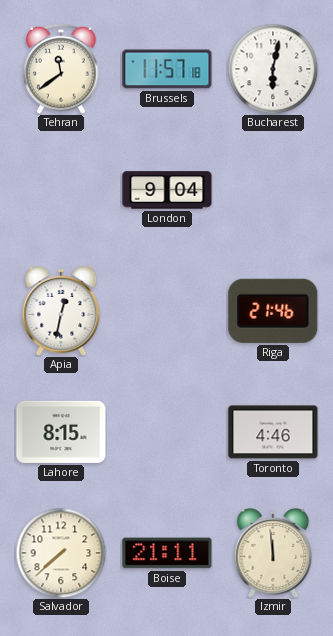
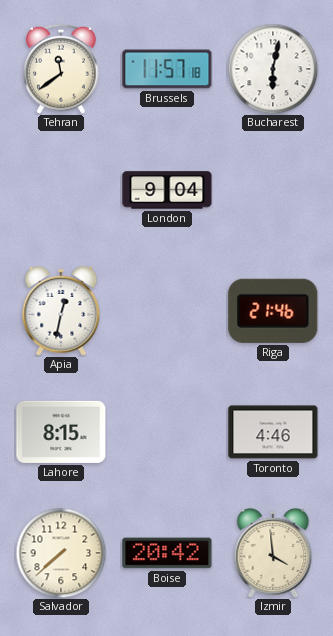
Boise: 21:11 -> 20:42 (167, 553)
Izmir: 11:59 -> 3:59 (273, 553)
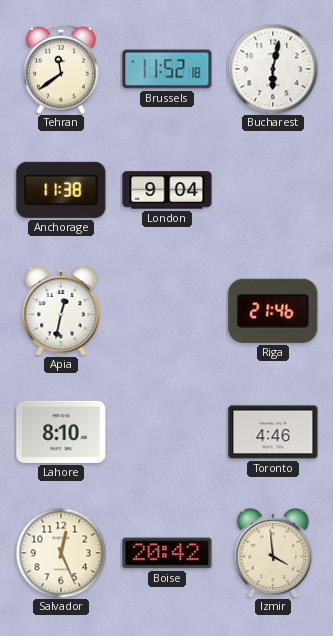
Brussels: 11:57 -> 11:52 (167, 69)
Anchorage: none -> 11:38 (61, 190)
Lahore: 8:15 -> 8:10 (61, 432)
Salvador: 7:38 -> 12:26 (61, 553)
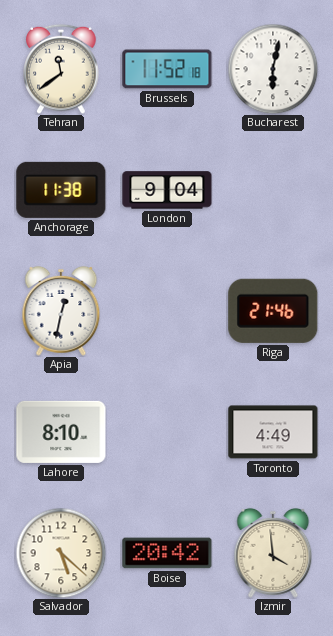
Toronto: 4:46 -> 4:49 (273, 432)
Salvador: 12:26 -> 5:22 (61, 553)
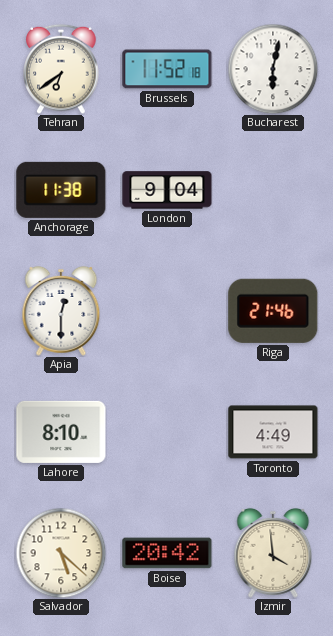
Tehran: 11:39 -> 6:39 (61, 69)
Apia: 12:32 -> 12:30 (61, 311)
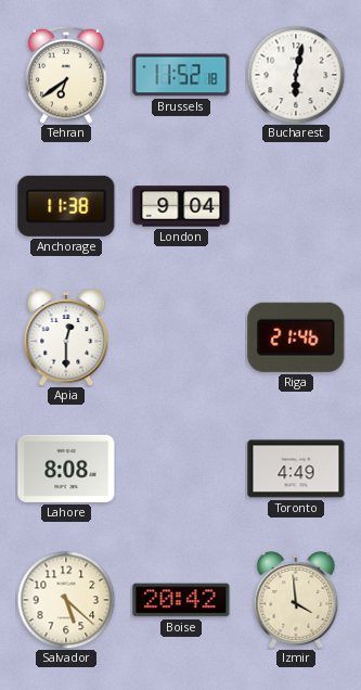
Lahore: 8:10 -> 8:08 (66, 469)
